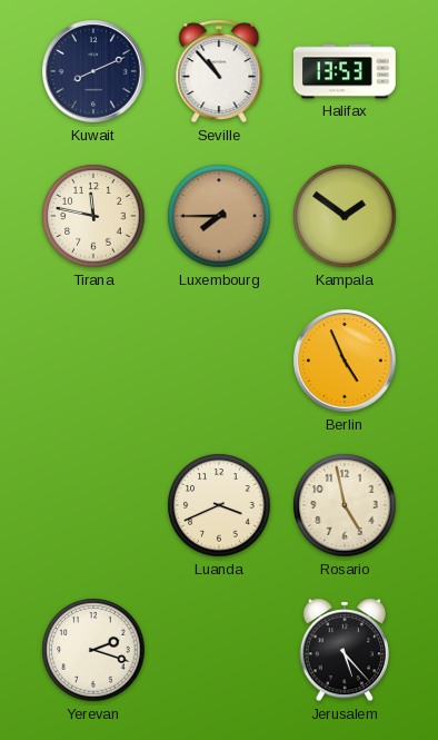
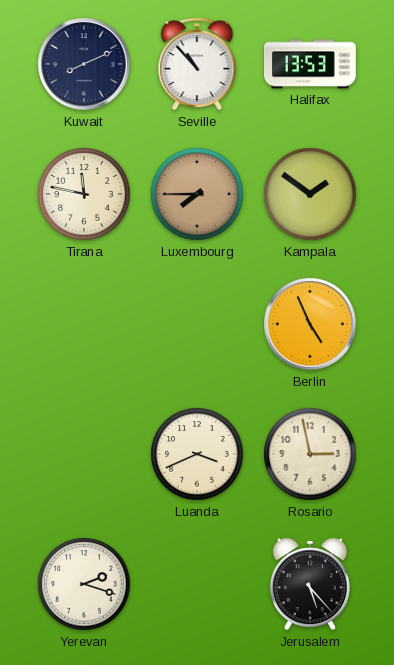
Rosario: 4:58 -> 2:58 (310, 454)
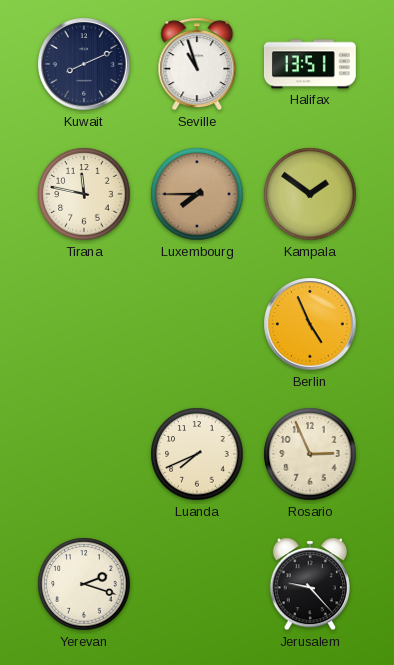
Seville: 10:53 -> 10:57 (197, 64)
Halifax: 13:53 -> 13:51 (310, 64)
Luanda: 3:41 -> 7:41 (197, 454)
Rosario: 2:58 -> 2:56 (310, 454)
Jerusalem: 5:23 -> 9:23 (310, 584)
